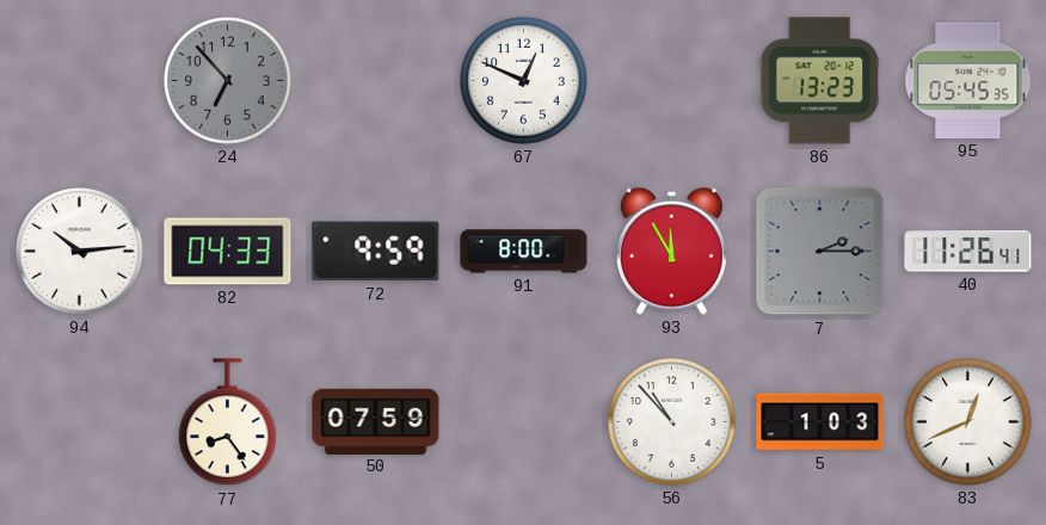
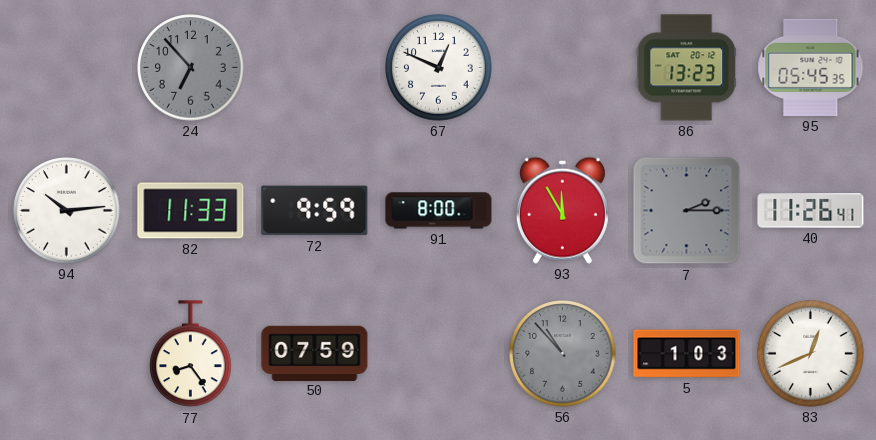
82: 04:33 -> 11:33 (191, 211)
56 dial: white -> grey (563, 354)
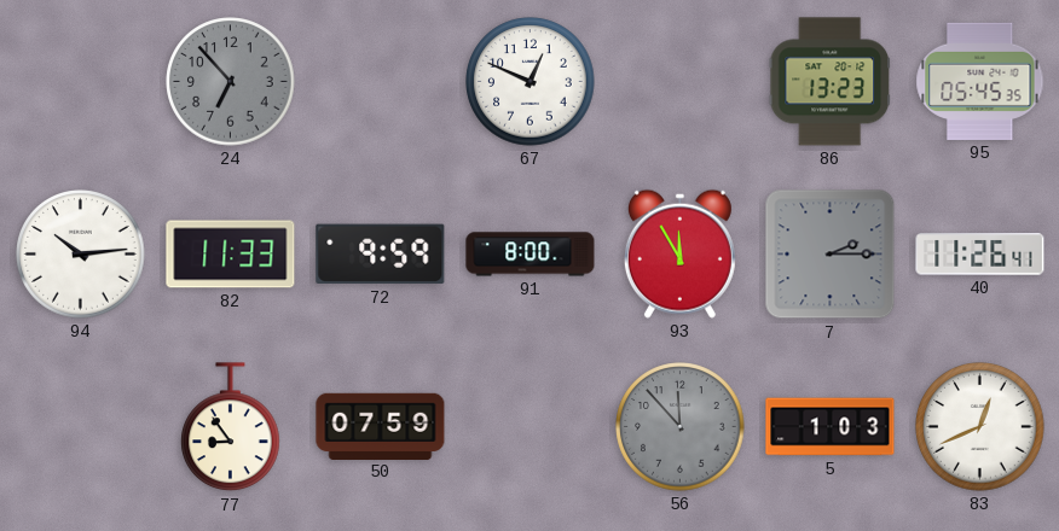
77: 8:24 -> 8:54 (231, 427)
56: 10:53 -> 11:53 (681, 427)
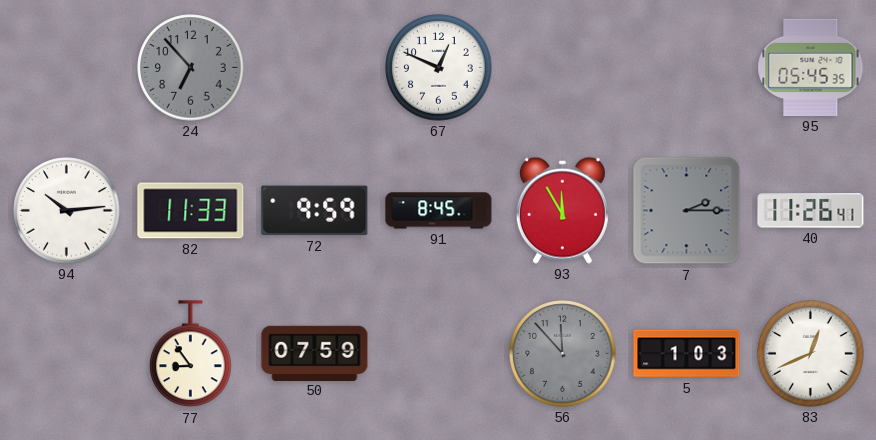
86: 13:23 -> none (831, 82)
91: 8:00 -> 8:45 (439, 211)
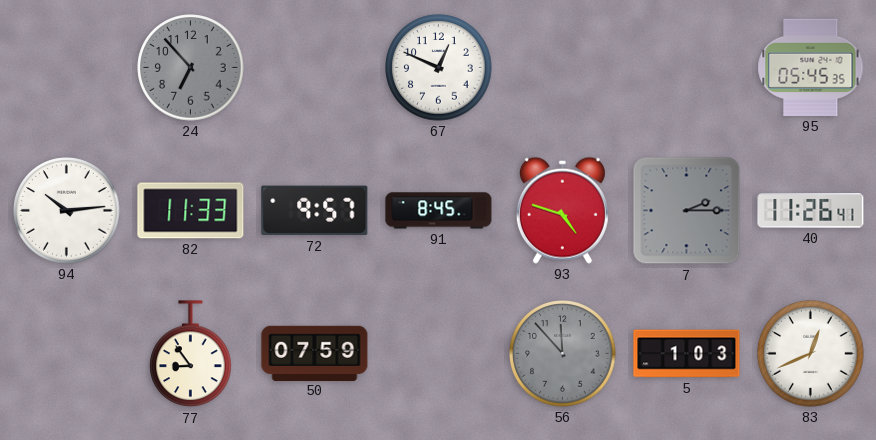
72: 9:59 -> 9:57 (315, 211)
93: 11:55 -> 4:48 (562, 210)
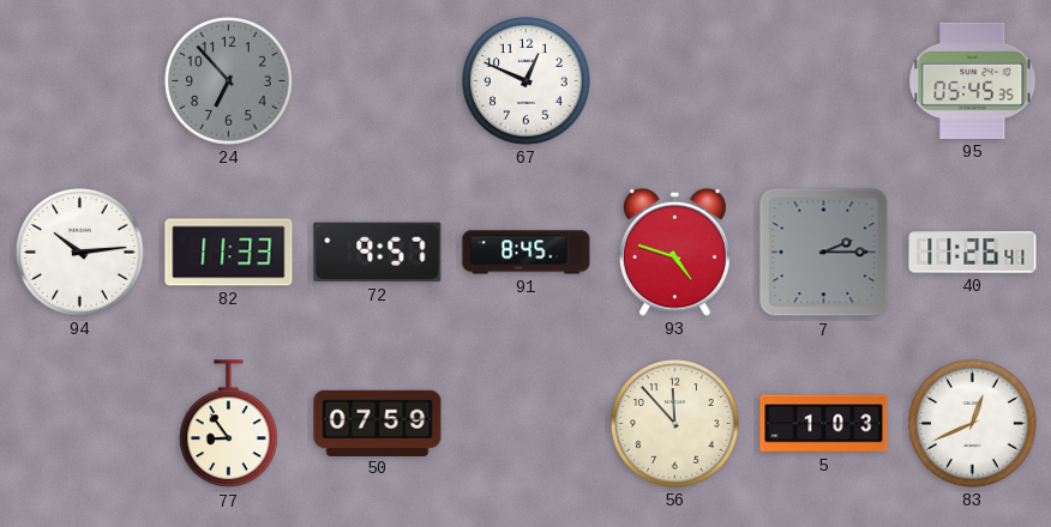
56 dial: grey -> cream (675, 424)
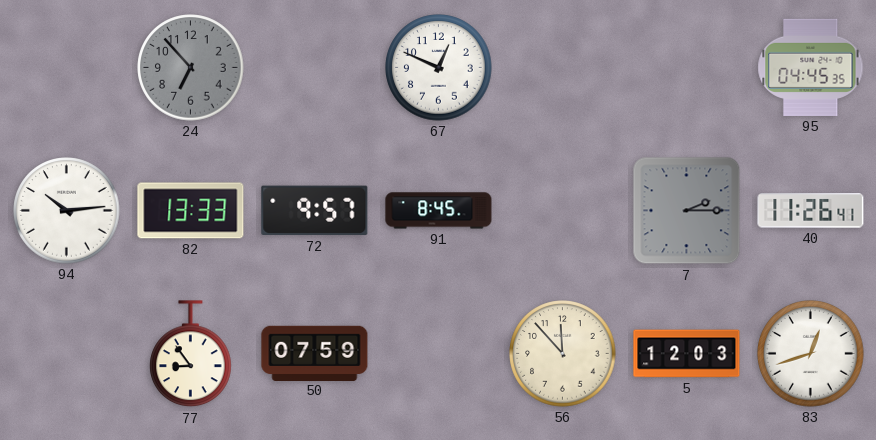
95: 05:45 -> 04:45 (811, 67)
82: 11:33 -> 13:33 (191, 211)
93: 4:48 -> none (674, 252)
5: 1:03 -> 12:03 (687, 354)
83: 12:41 -> 12:42 (811, 354)
